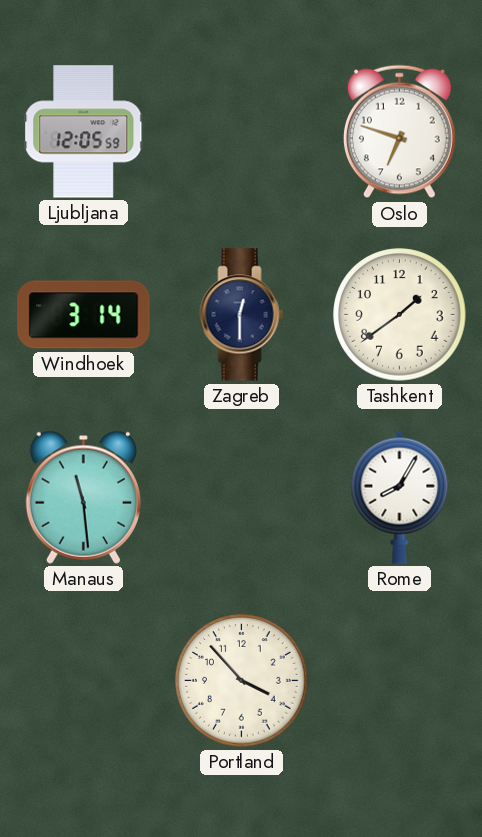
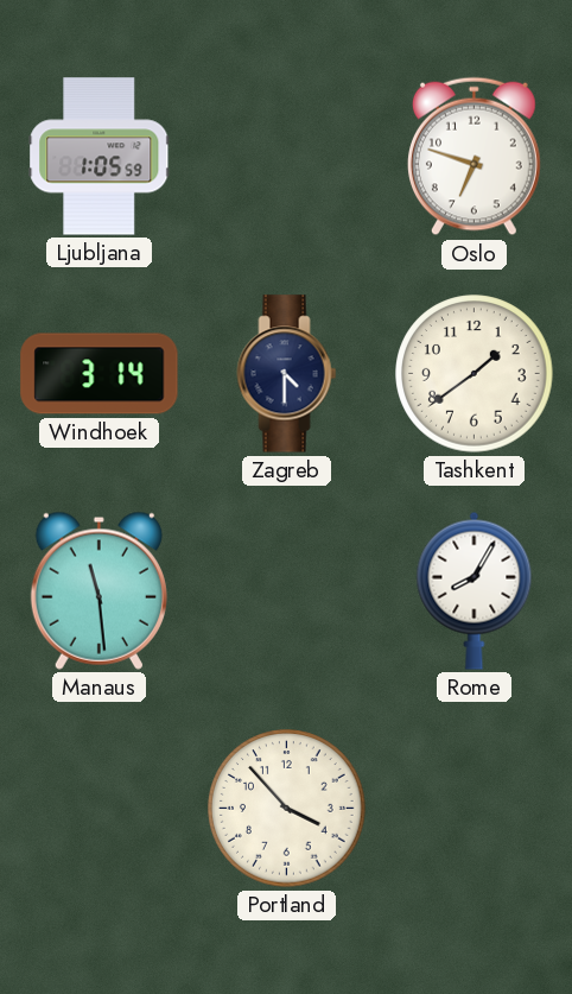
Ljubljana: 12:05 -> 1:05 (100, 157)
Zagreb: 12:30 -> 4:30 (287, 374)
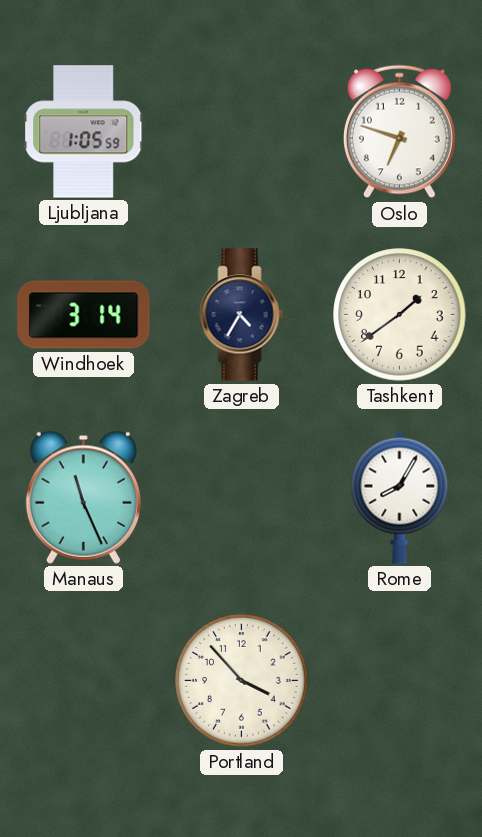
Zagreb: 4:30 -> 4:35 (242, 315)
Manaus: 11:29 -> 11:26 (83, 497)
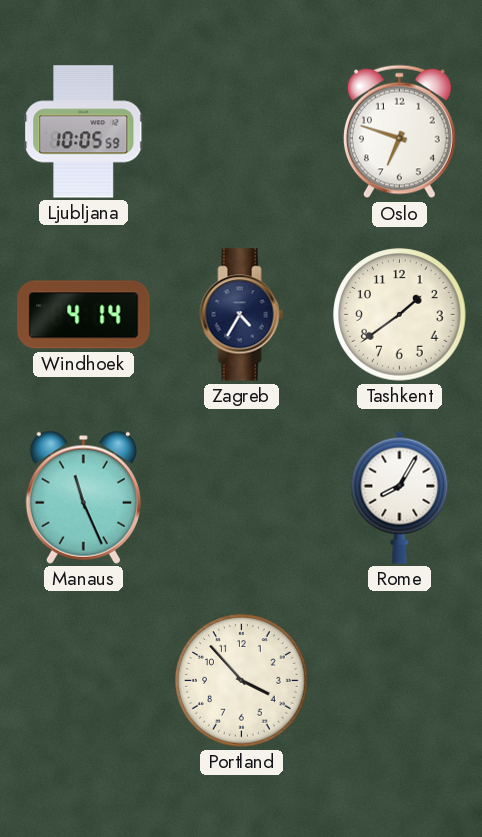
Ljubljana: 1:05 -> 10:05 (84, 132)
Windhoek: 3:14 -> 4:14 (84, 315)
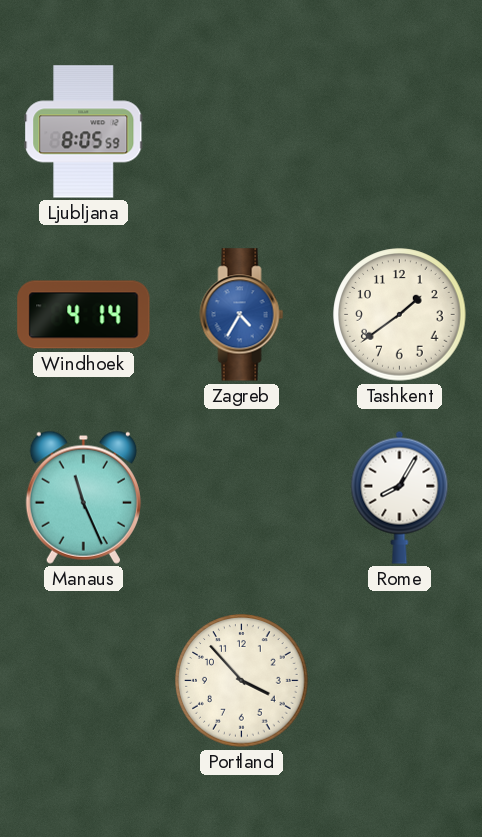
Ljubljana: 10:05 -> 8:05 (84, 132)
Oslo: 6:48 -> none (399, 132)
Zagreb dial: navy -> blue (242, 315)
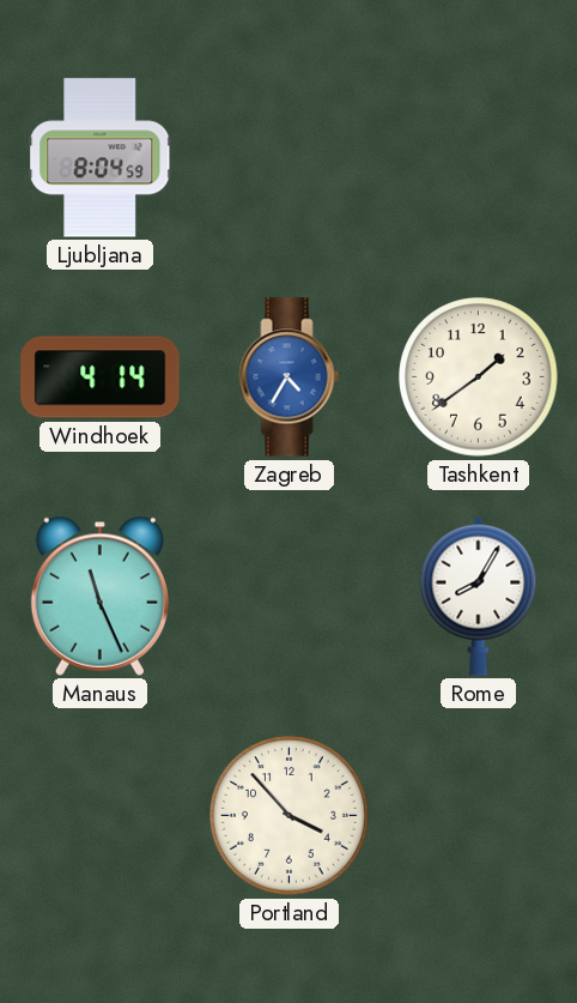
Ljubljana: 8:05 -> 8:04 (101, 158)
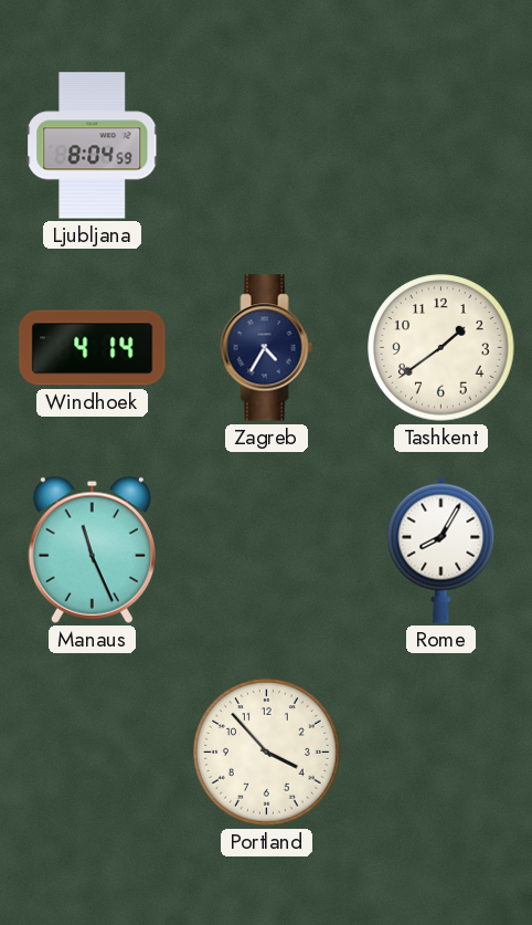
Zagreb dial: blue -> navy (267, 348)
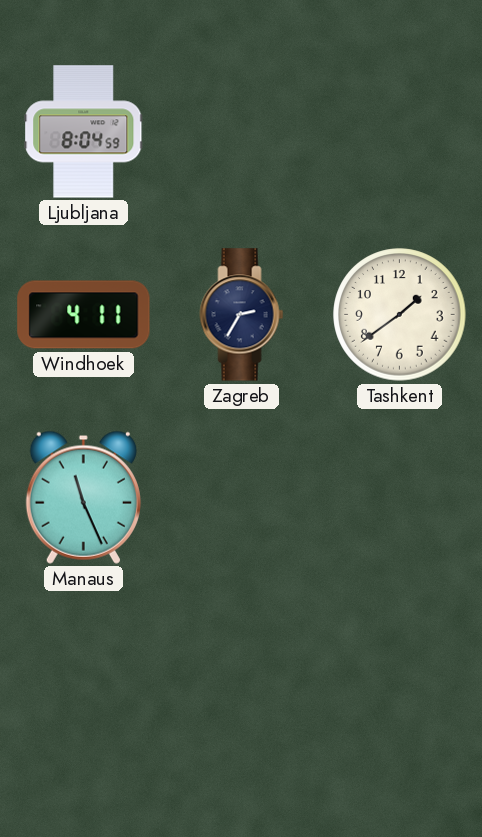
Windhoek: 4:14 -> 4:11 (84, 315)
Zagreb: 4:35 -> 2:35 (242, 315)
Rome: 8:05 -> none (441, 549)
Portland: 3:53 -> none (267, 753)
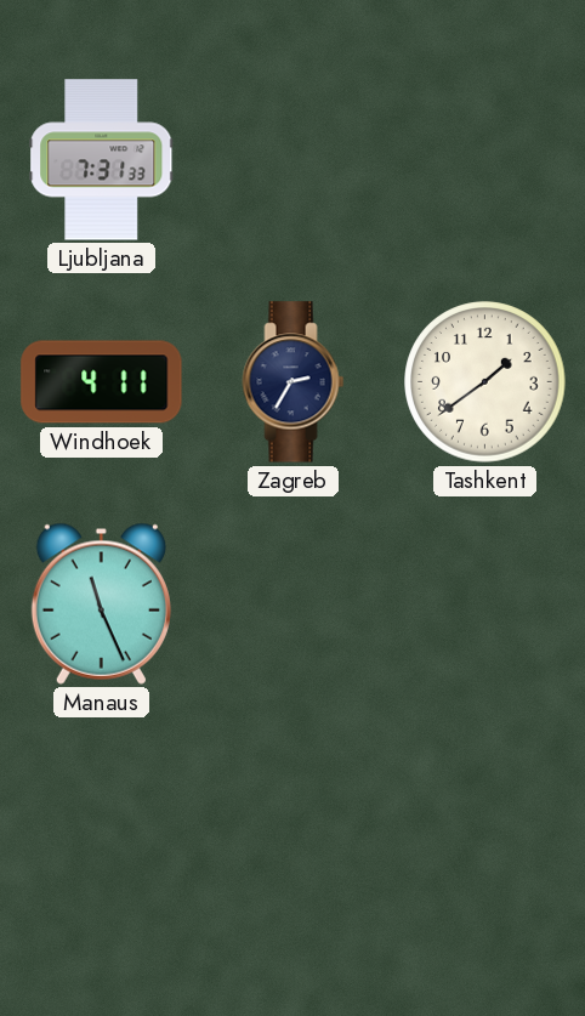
Ljubljana: 8:04 -> 7:31 (102, 160)
